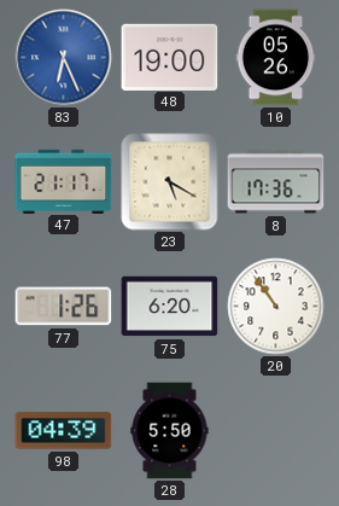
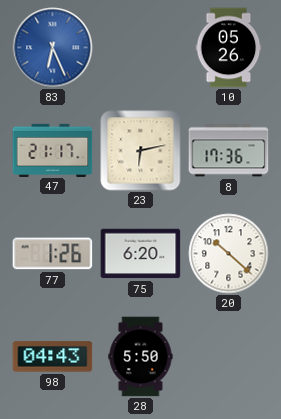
48: 19:00 -> none (170, 57)
23: 5:20 -> 6:13 (141, 151)
20: 10:54 -> 10:22 (229, 254)
98: 04:39 -> 04:43 (53, 357)
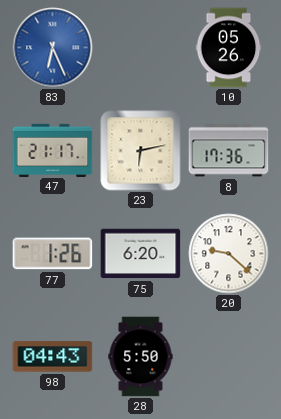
20: 10:22 -> 9:22 (229, 254)
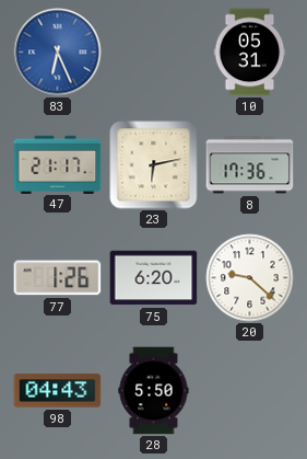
10: 05:26 -> 05:31 (250, 53)
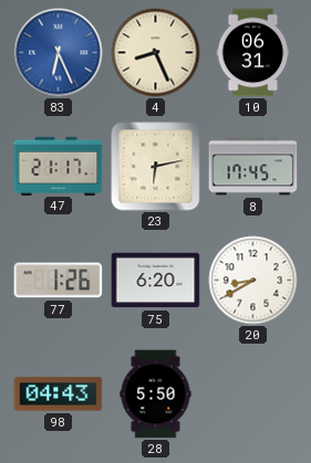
4: none -> 8:26 (156, 53)
10: 05:31 -> 06:31 (253, 53)
8: 17:36 -> 17:45 (253, 167)
20: 9:22 -> 8:40 (253, 281)
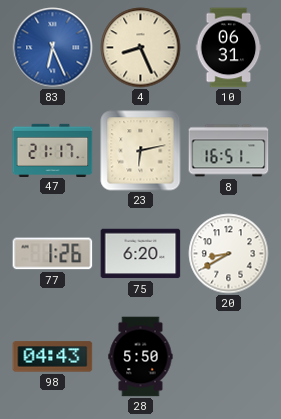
8: 17:45 -> 16:51 (229, 151)
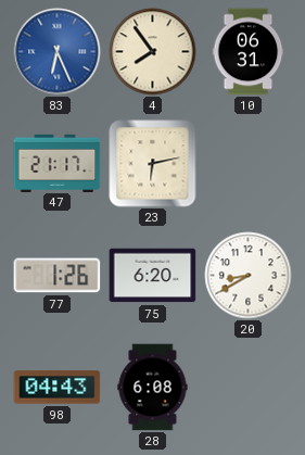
4: 8:26 -> 7:54 (153, 52)
8: 16:51 -> none (229, 151)
28: 5:50 -> 6:08 (153, 388)
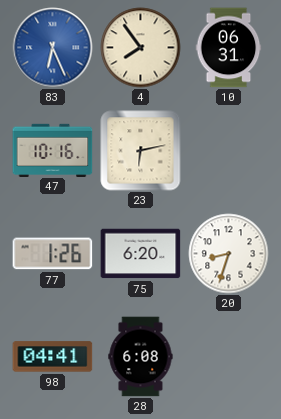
47: 21:17 -> 10:16 (53, 150)
20: 8:40 -> 8:33 (229, 254)
98: 04:43 -> 04:41 (53, 357)
